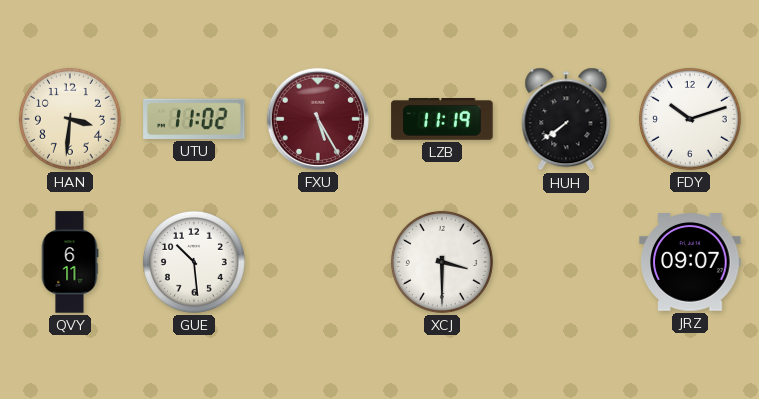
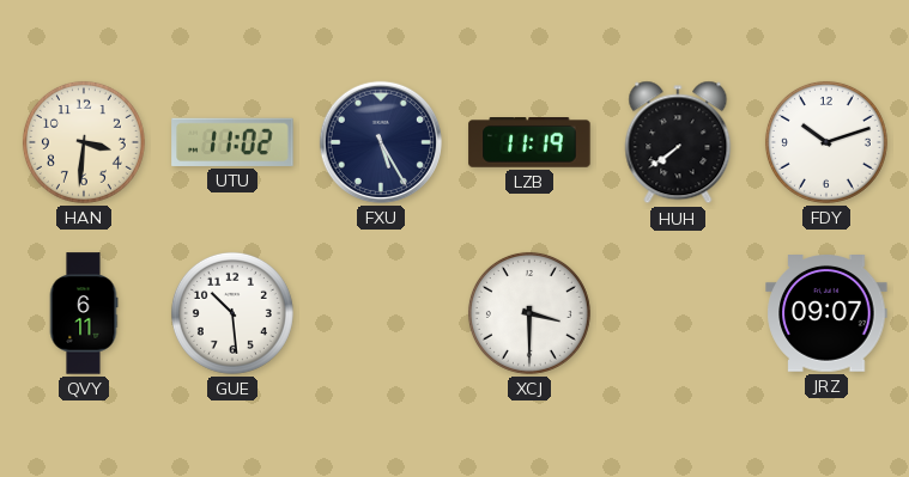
FXU dial: burgundy -> navy (381, 142)
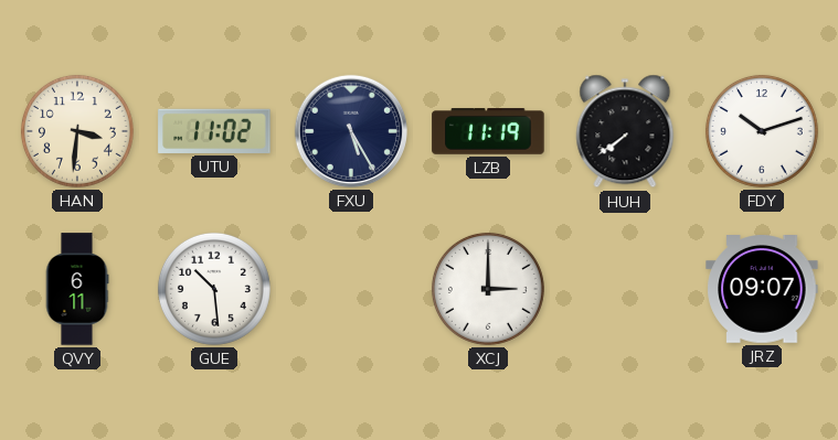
XCJ: 3:30 -> 3:00 (488, 289)
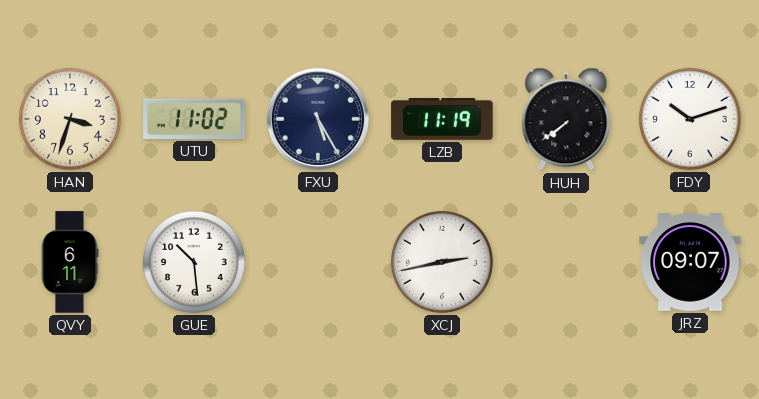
HAN: 3:31 -> 3:33 (70, 119)
XCJ: 3:00 -> 2:43 (442, 262)
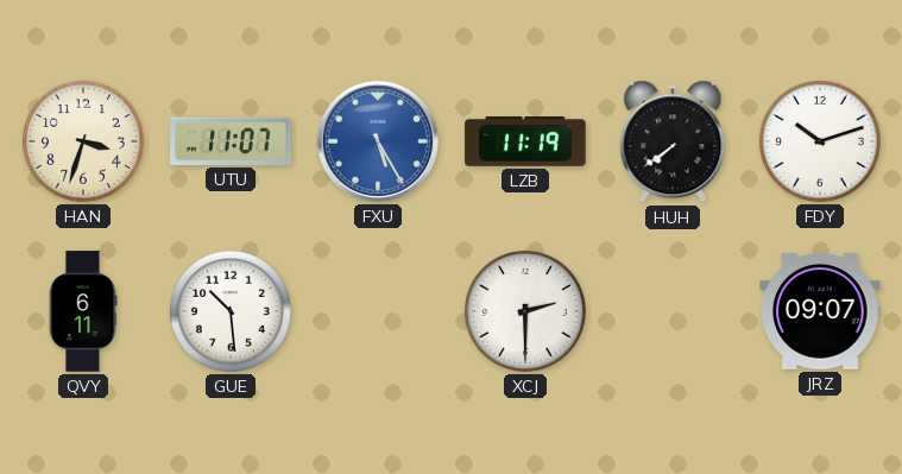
UTU: 11:02 -> 11:07 (231, 141)
FXU dial: navy -> blue (378, 141)
XCJ: 2:43 -> 2:30 (525, 311)
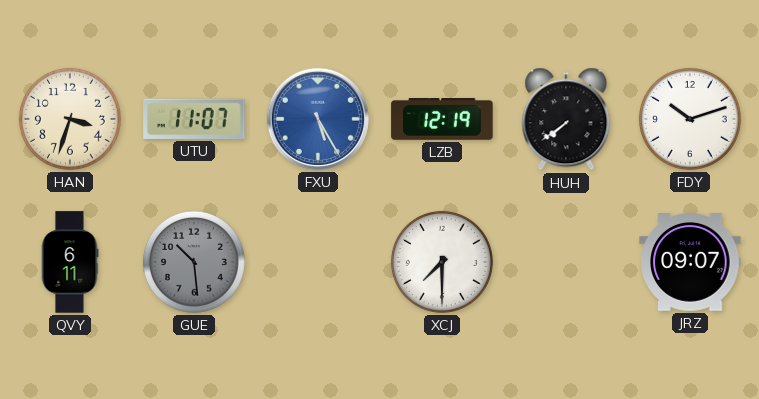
LZB: 11:19 -> 12:19 (442, 120)
GUE dial: white -> grey (194, 262)
XCJ: 2:30 -> 7:30 (442, 262)
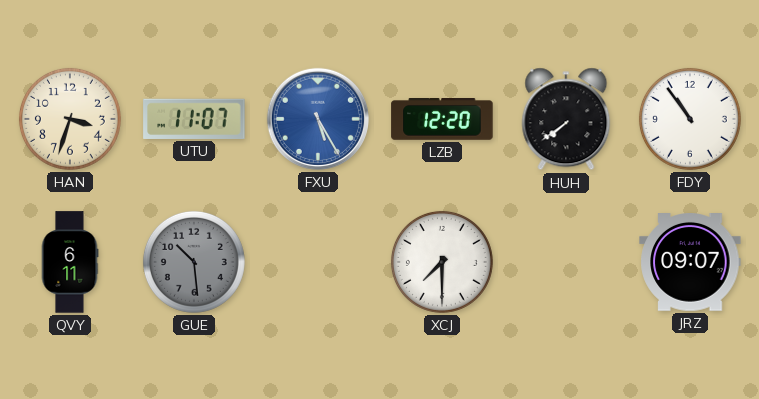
LZB: 12:19 -> 12:20 (442, 120)
FDY: 10:12 -> 10:54 (690, 119)
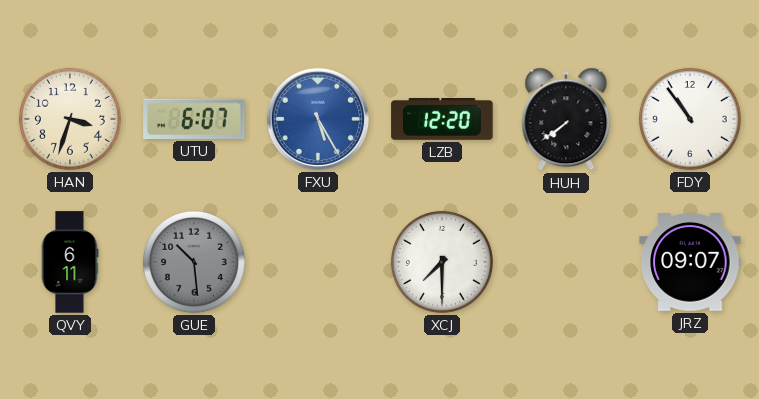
UTU: 11:07 -> 6:07 (194, 119)
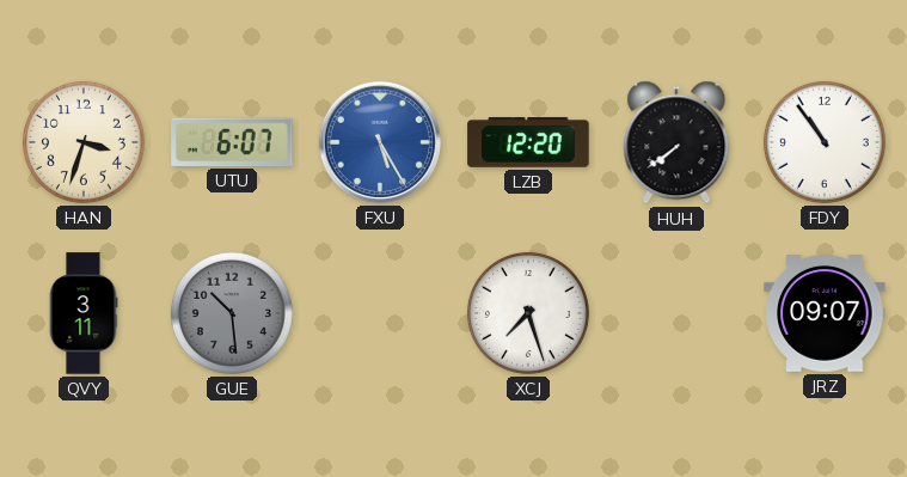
QVY: 6:11 -> 3:11 (84, 313)
XCJ: 7:30 -> 7:27 (528, 313)
